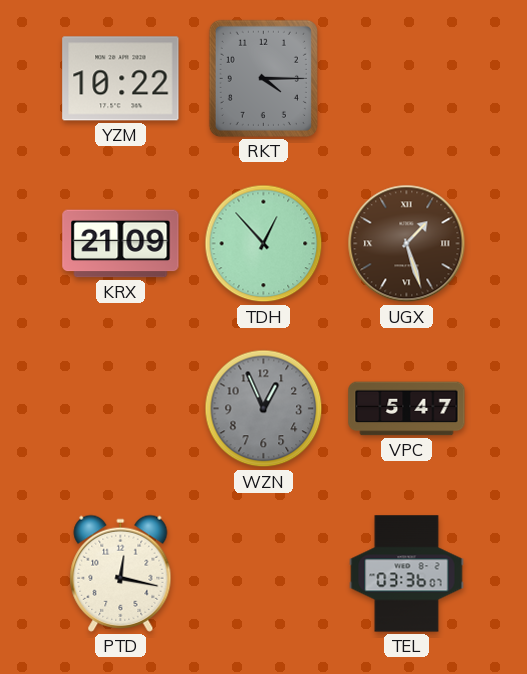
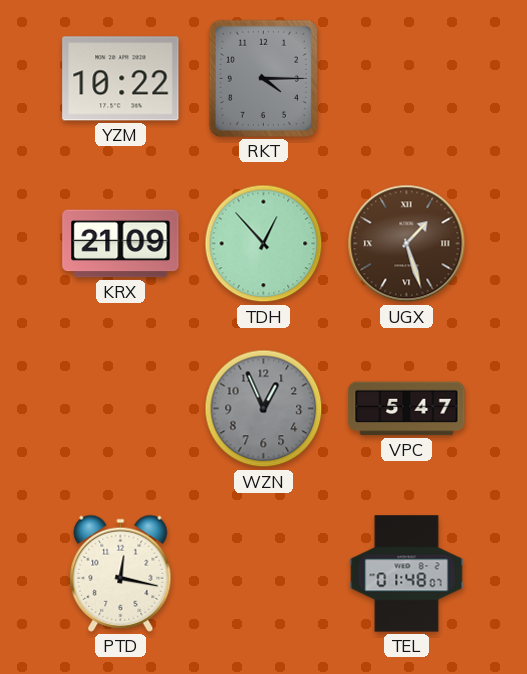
TEL: 03:36 -> 01:48 (407, 574)
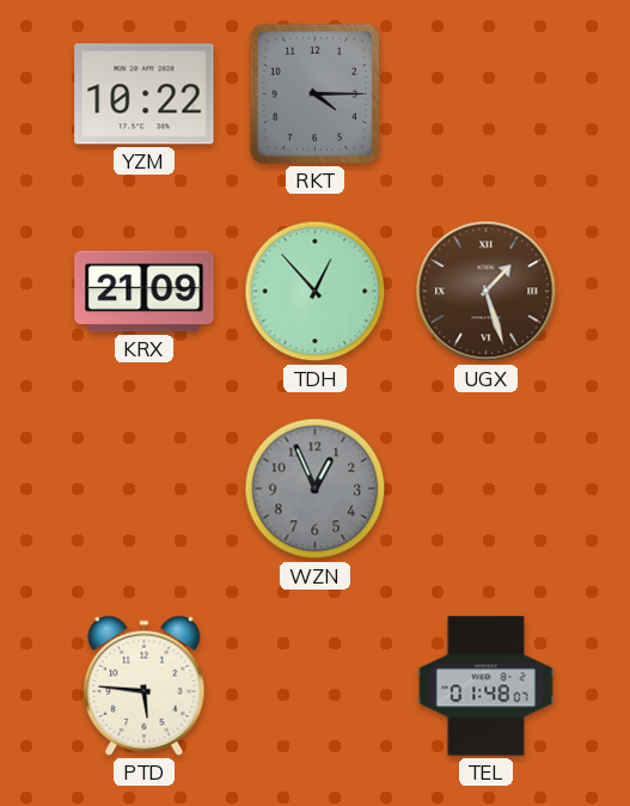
VPC: 5:47 -> none (407, 409)
PTD: 12:17 -> 5:46 (145, 685)
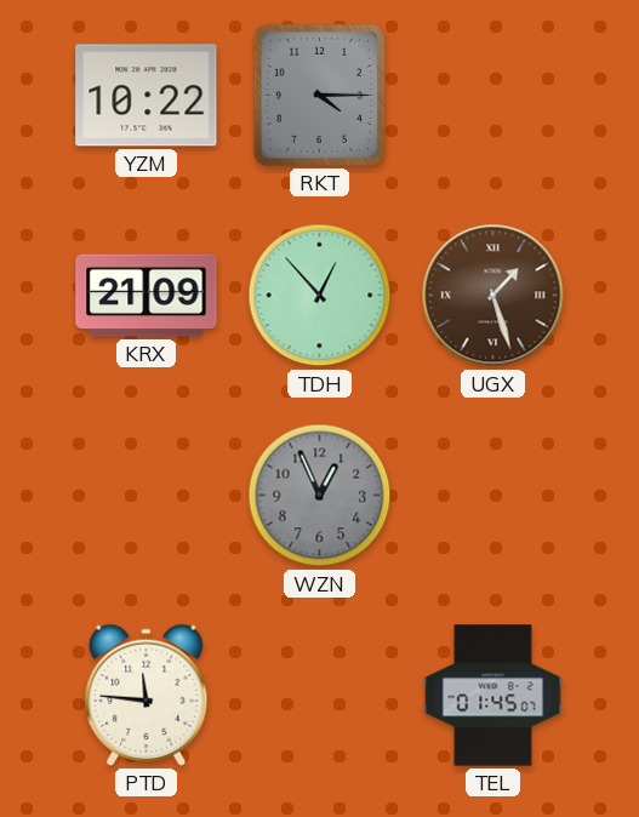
PTD: 5:46 -> 11:46 (147, 695)
TEL: 01:48 -> 01:45 (493, 696)
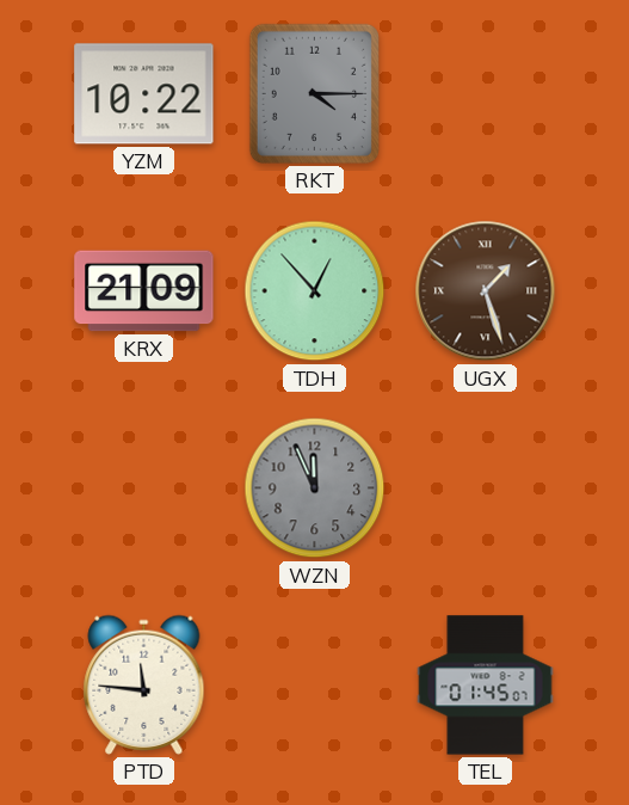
WZN: 12:56 -> 11:56 (315, 488)
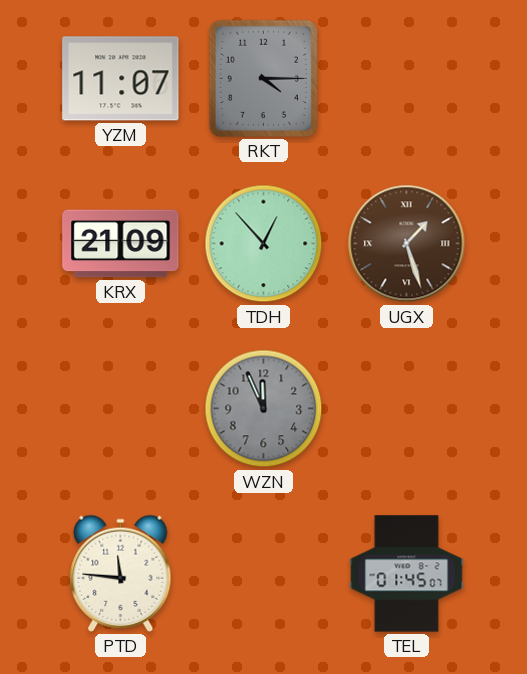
YZM: 10:22 -> 11:07 (121, 79)
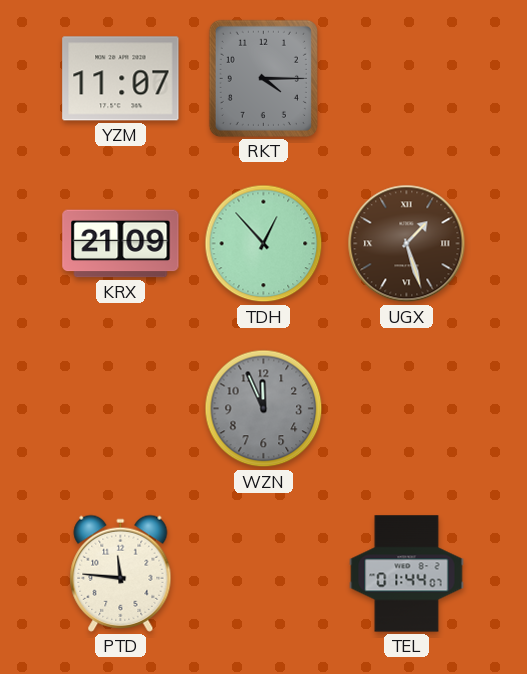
TEL: 01:45 -> 01:44 (407, 574)
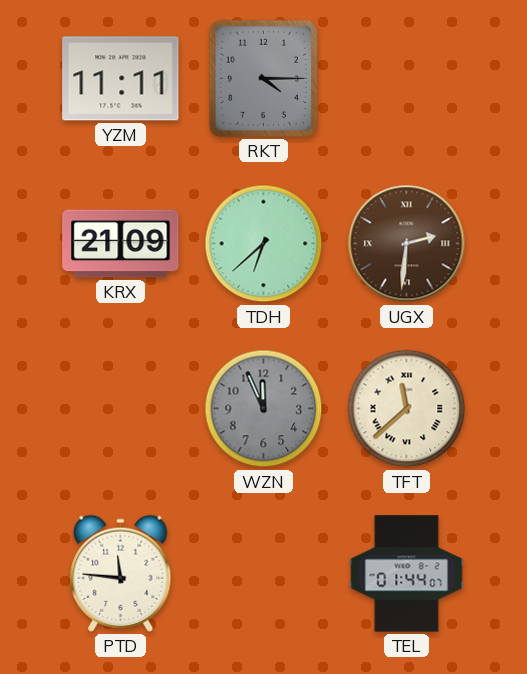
YZM: 11:07 -> 11:11 (121, 79)
TDH: 12:53 -> 6:38 (264, 244)
UGX: 1:27 -> 2:31 (407, 244)
TFT: none -> 11:38 (407, 409)
